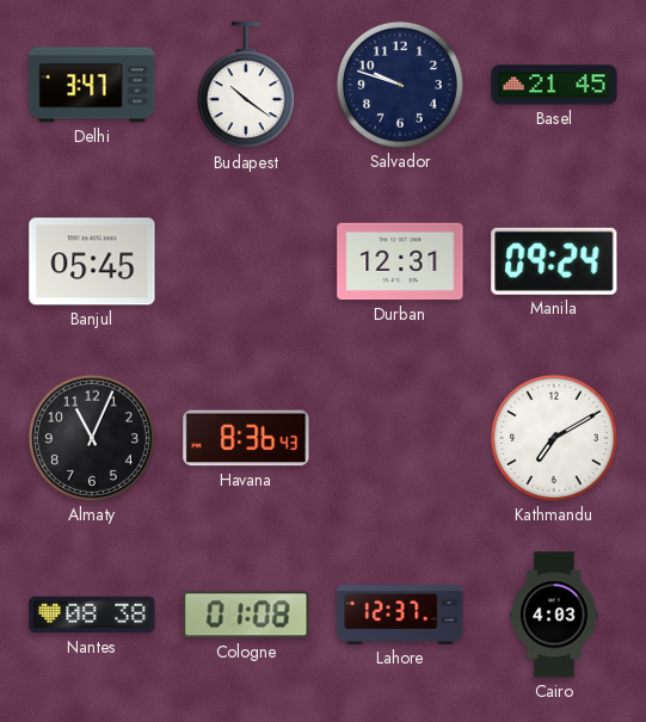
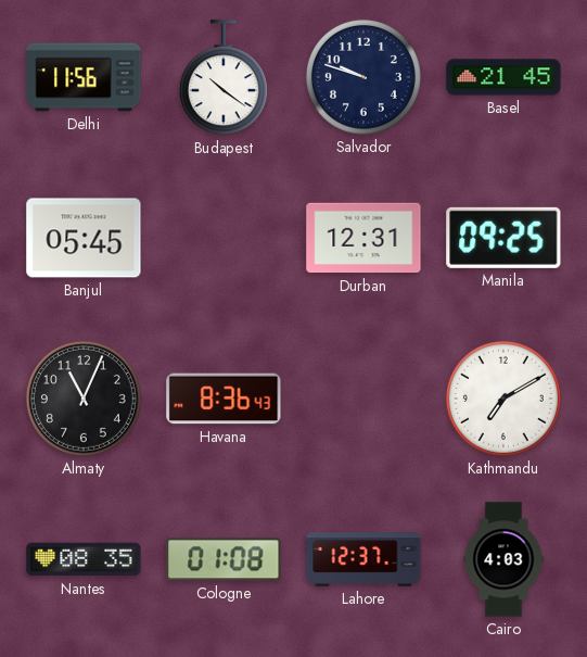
Delhi: 3:47 -> 11:56 (84, 77)
Manila: 09:24 -> 09:25 (503, 238)
Nantes: 08:38 -> 08:35 (84, 559)
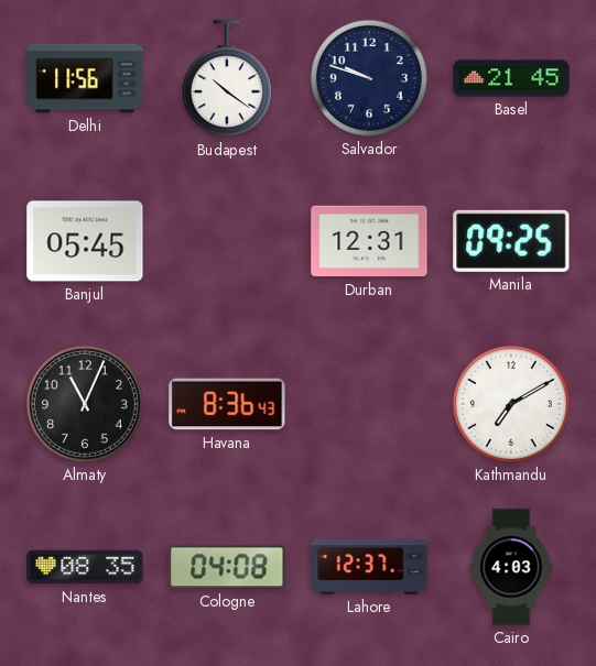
Cologne: 01:08 -> 04:08 (227, 567)
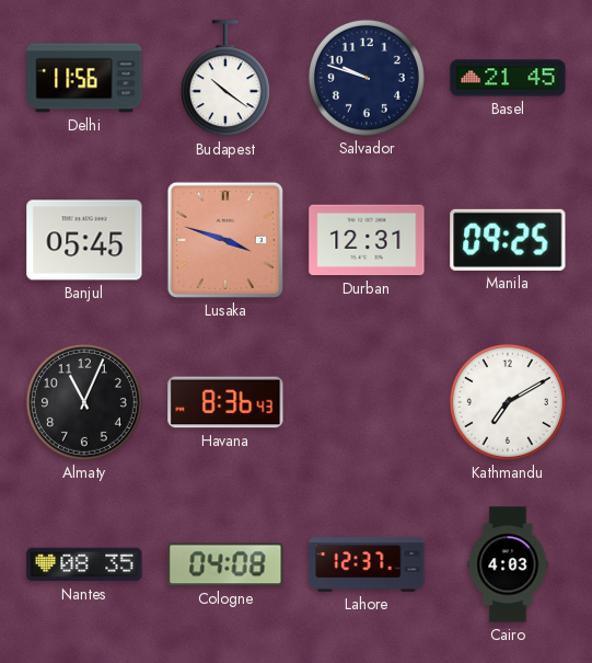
Lusaka: none -> 3:48 (225, 240)
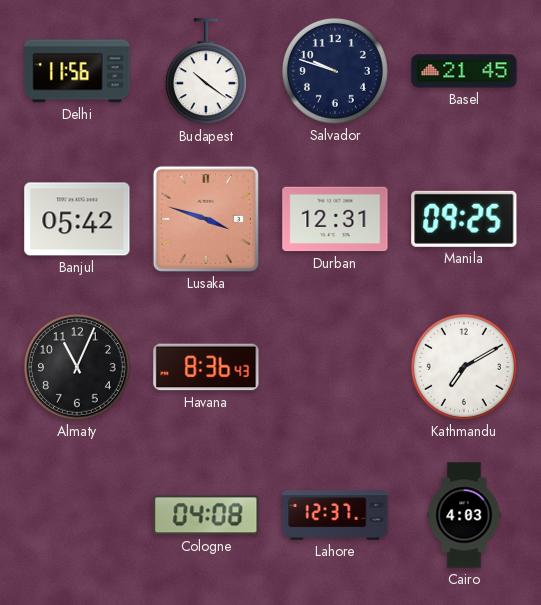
Banjul: 05:45 -> 05:42 (77, 219)
Nantes: 08:35 -> none (84, 564)
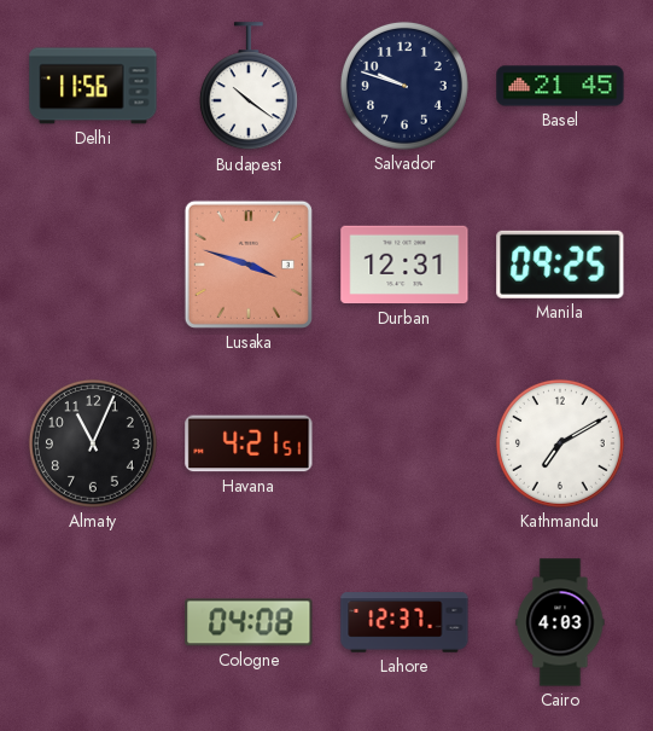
Banjul: 05:42 -> none (77, 219)
Havana: 8:36 -> 4:21 (249, 443)
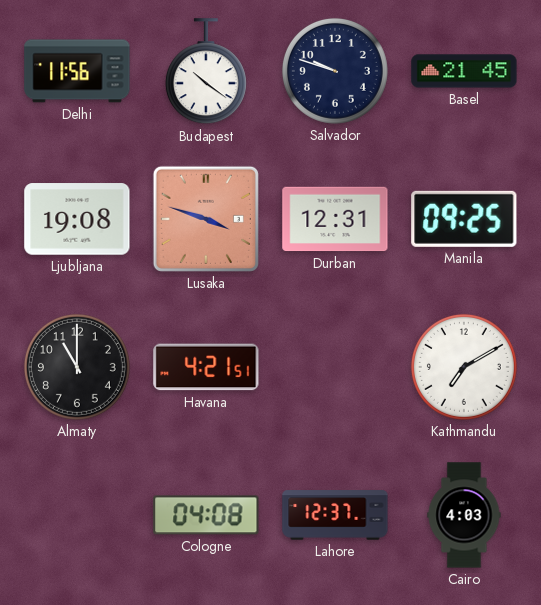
Ljubljana: none -> 19:08 (77, 219)
Almaty: 11:04 -> 11:00 (77, 367)
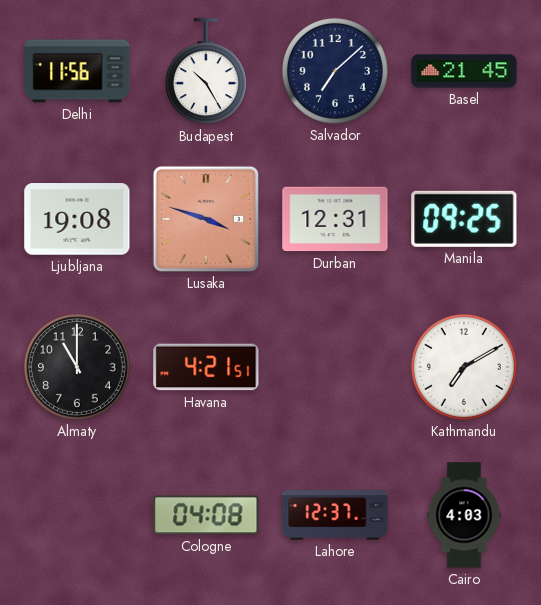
Budapest: 10:21 -> 10:25 (206, 72)
Salvador: 9:48 -> 7:08 (335, 71)
